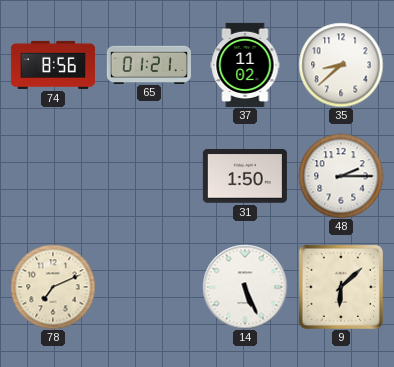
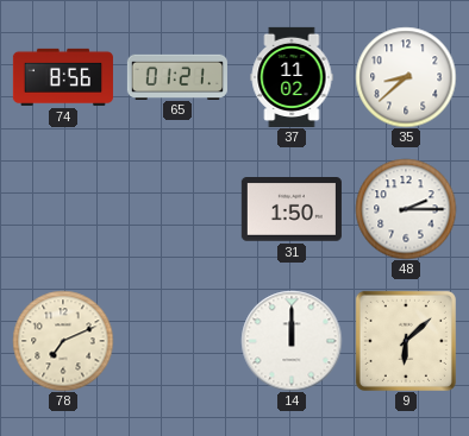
14: 5:26 -> 12:00 (292, 341)
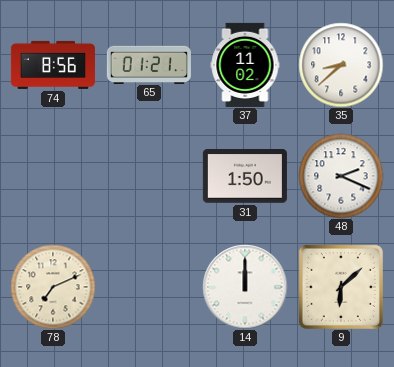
48: 2:15 -> 2:19 (341, 176)
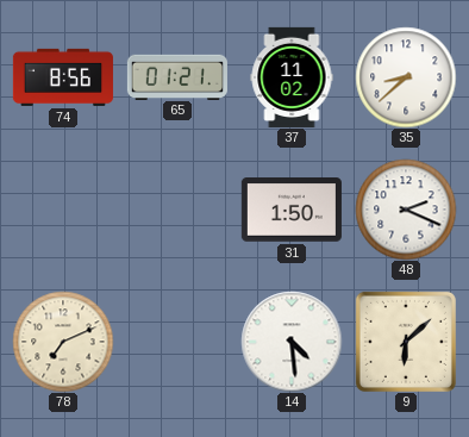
14: 12:00 -> 4:29 (292, 342)
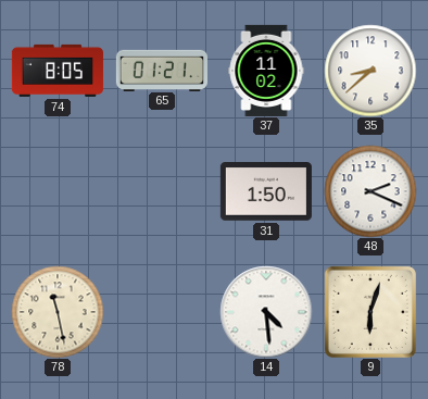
74: 8:56 -> 8:05 (58, 71)
78: 7:11 -> 11:28 (58, 312)
9: 6:08 -> 6:03 (370, 312)
